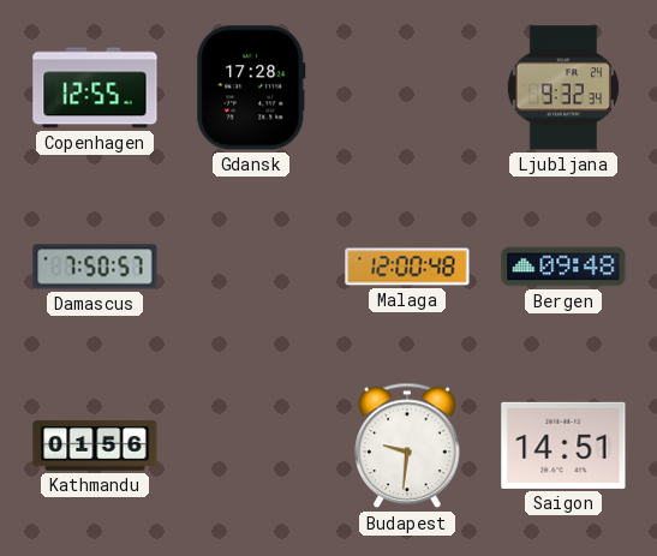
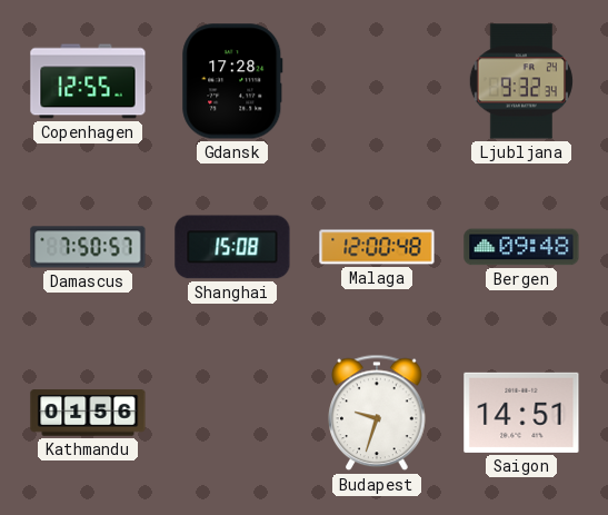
Shanghai: none -> 15:08 (232, 247)
Budapest: 9:31 -> 9:33 (377, 413)
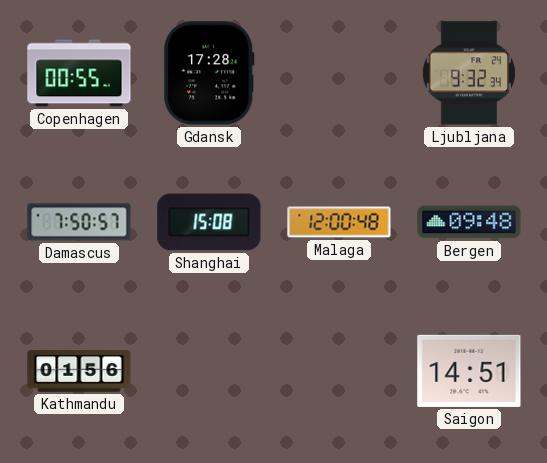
Copenhagen: 12:55 -> 00:55 (79, 73)
Budapest: 9:33 -> none (377, 413)
